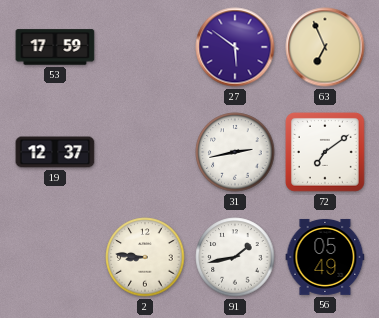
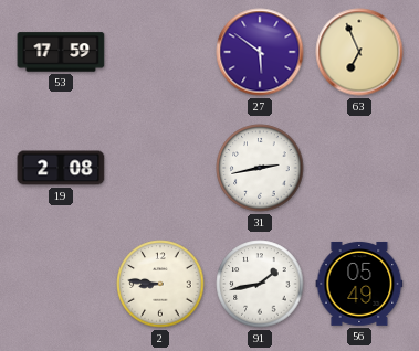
19: 12:37 -> 2:08 (61, 168)
72: 7:09 -> none (326, 153)
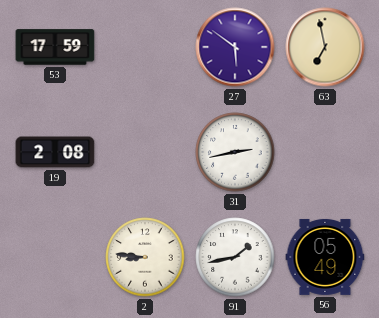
63: 6:56 -> 6:58 (325, 47)
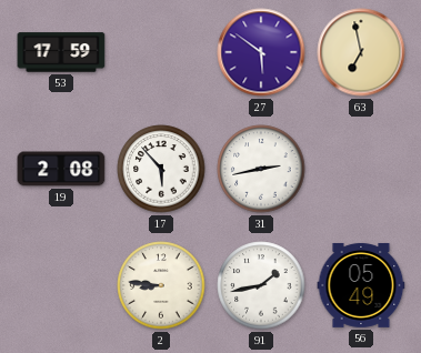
17: none -> 5:53 (161, 169)
